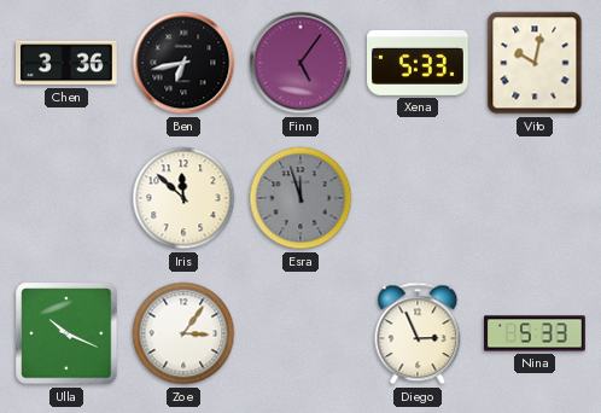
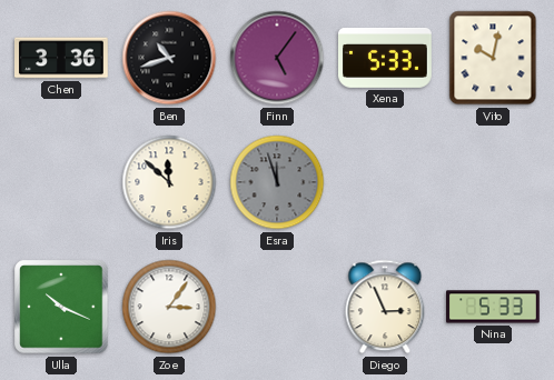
Ben: 6:43 -> 10:42 (169, 58)
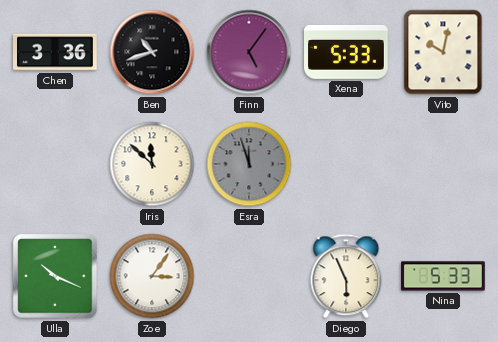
Diego: 2:56 -> 5:56 (346, 276)
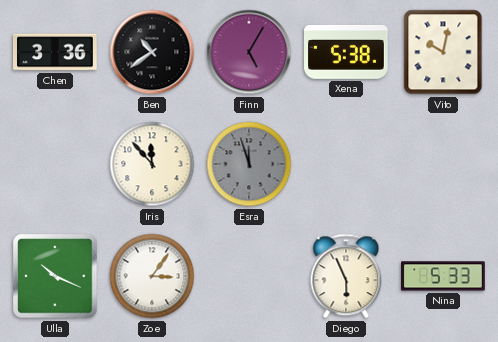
Ben: 10:42 -> 10:39 (152, 52)
Finn: 5:06 -> 5:05 (249, 52)
Xena: 5:33 -> 5:38 (347, 52)
Iris: 11:52 -> 11:53 (152, 164)
